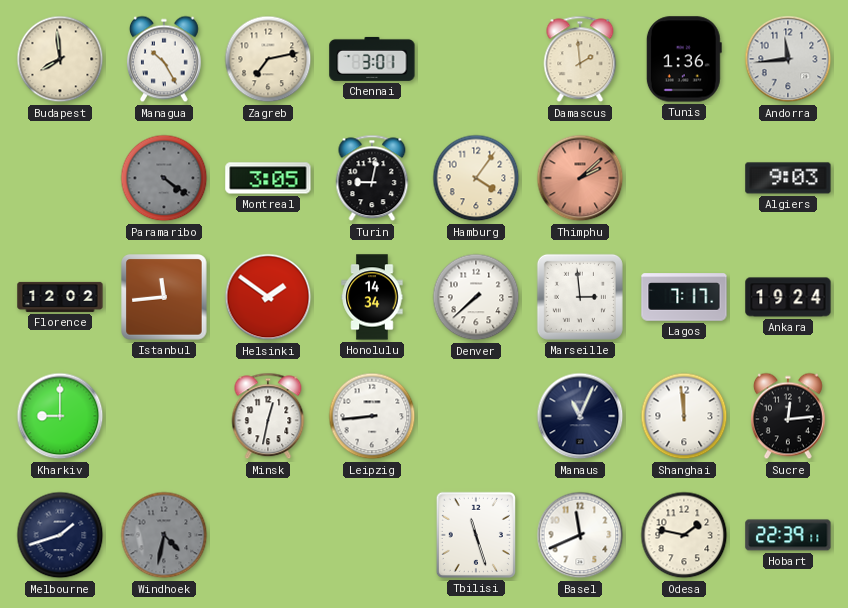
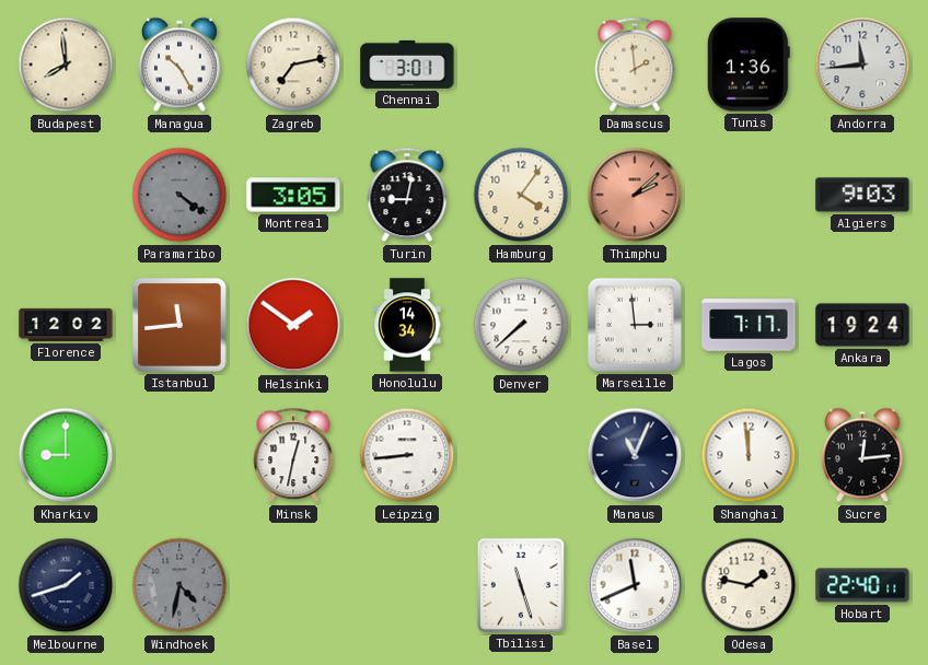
Hobart: 22:39 -> 22:40 (862, 585)
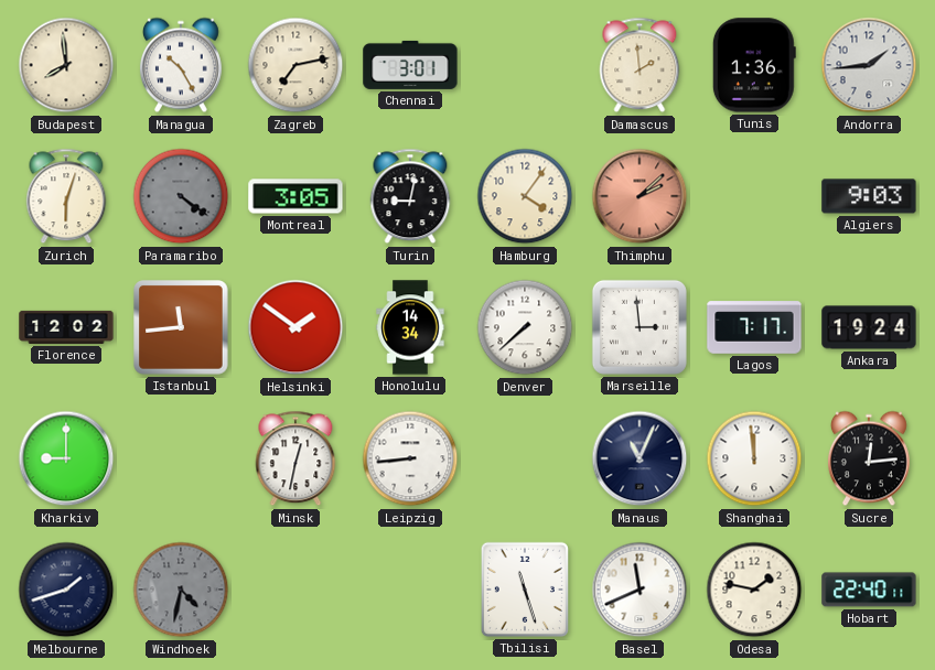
Andorra: 11:44 -> 1:44 (869, 65)
Zurich: none -> 6:03 (66, 196)
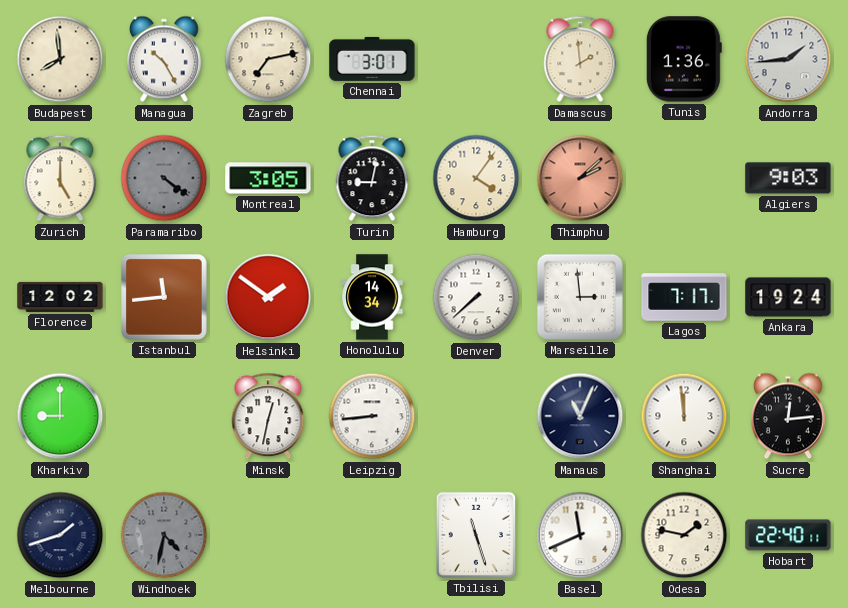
Zurich: 6:03 -> 5:00 (60, 178)
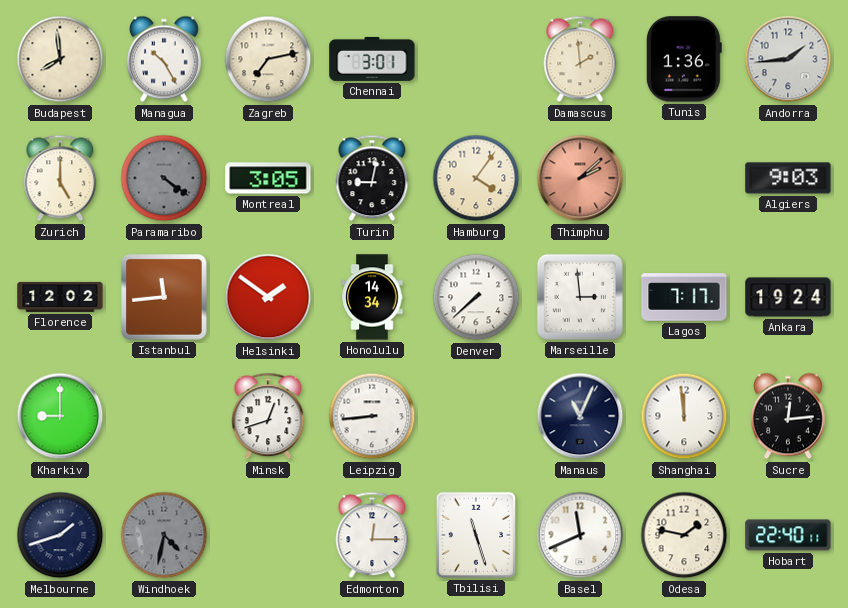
Minsk: 12:32 -> 12:42 (268, 416)
Edmonton: none -> 12:15 (372, 535)
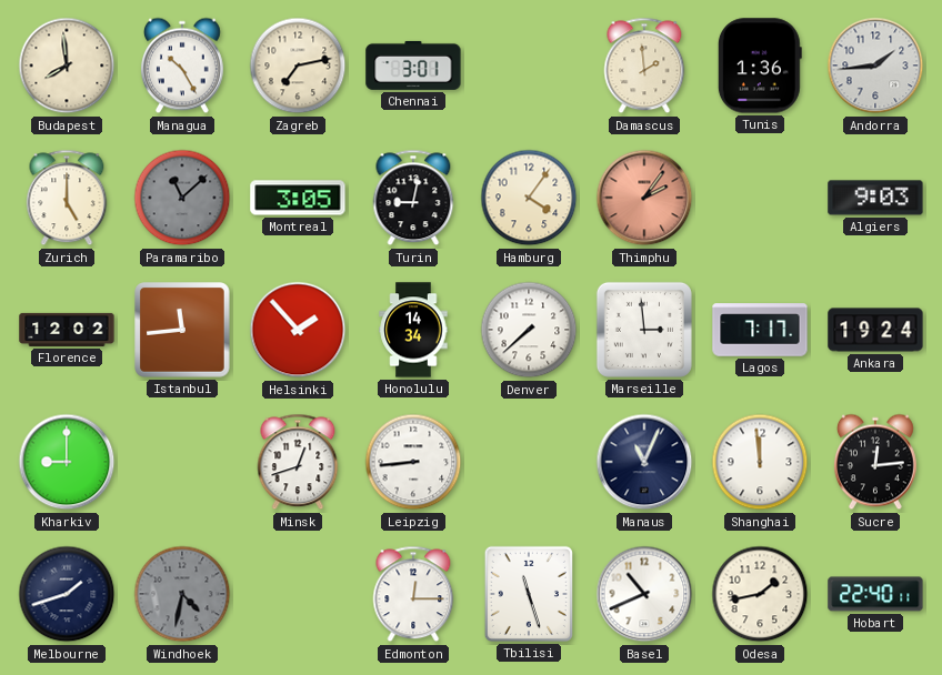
Paramaribo: 4:21 -> 11:08 (182, 198)
Thimphu: 2:08 -> 2:06 (644, 198)
Helsinki: 1:51 -> 1:53 (298, 330)
Basel: 11:41 -> 10:41 (644, 594)
Odesa: 1:47 -> 1:43 (760, 594)
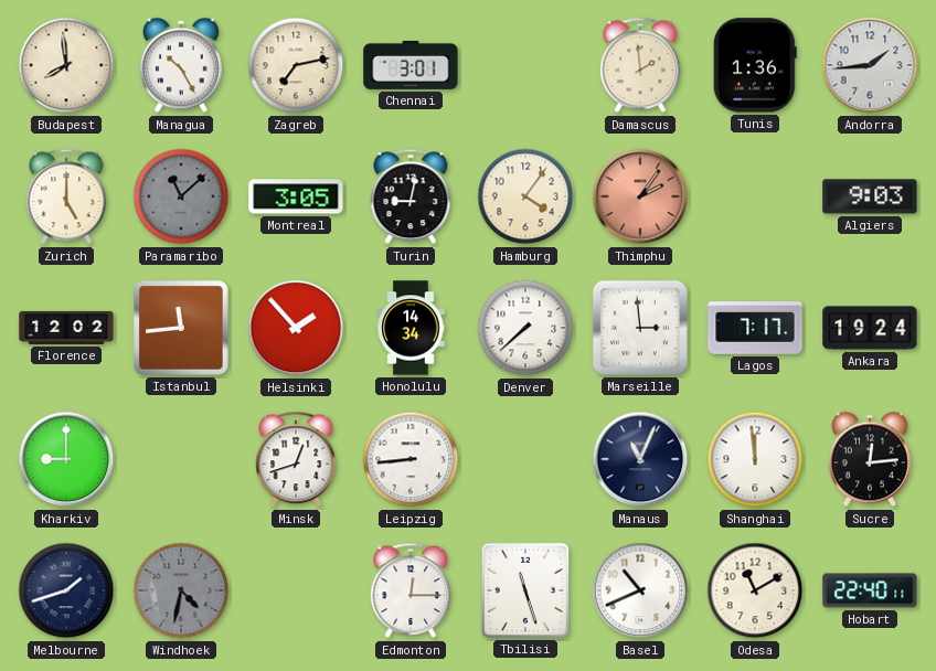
Odesa: 1:43 -> 11:10 (755, 590)
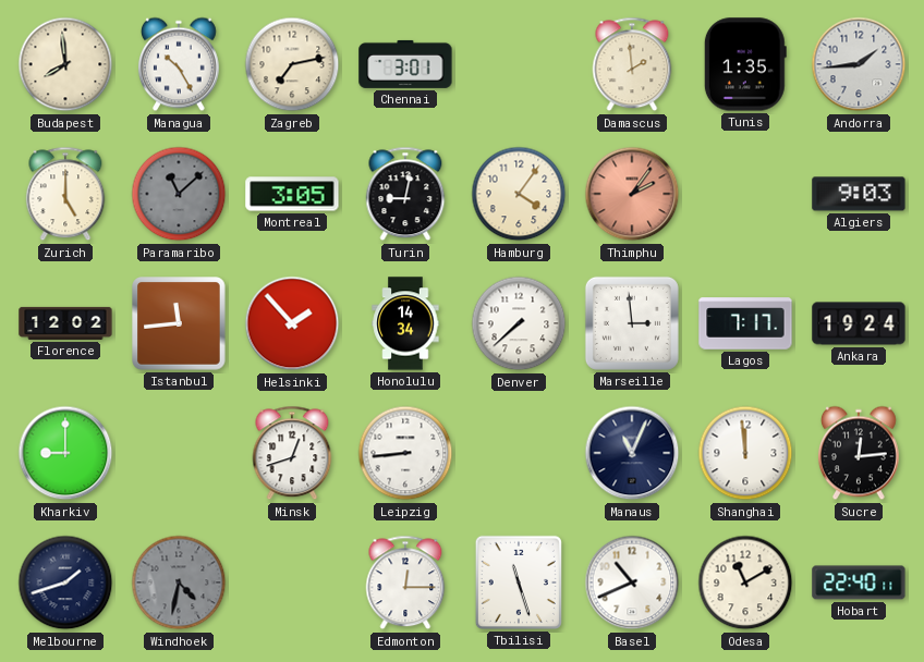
Tunis: 1:36 -> 1:35 (745, 64)
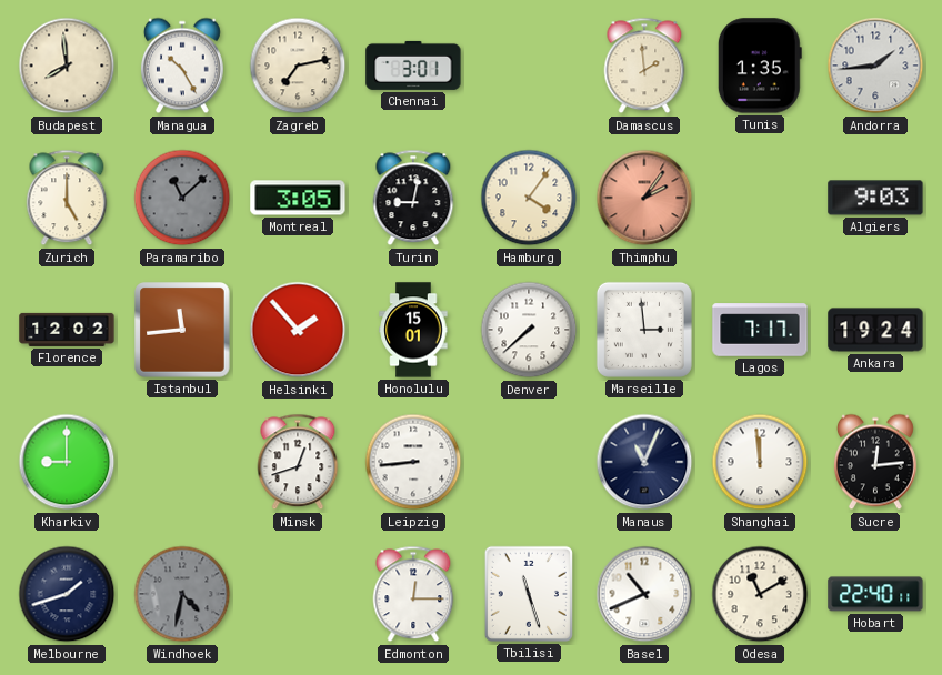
Honolulu: 14:34 -> 15:01 (413, 330)
